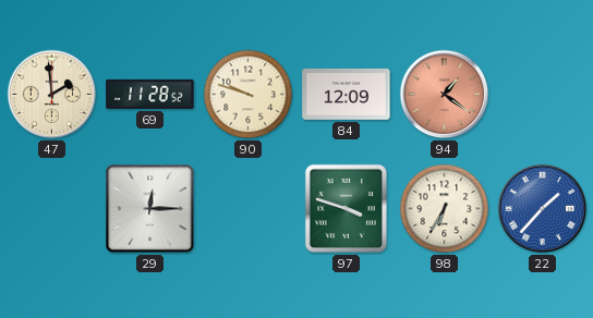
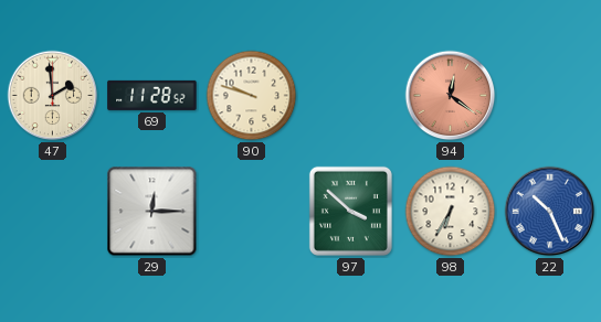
84: 12:09 -> none (347, 94)
94: 1:21 -> 12:21 (451, 96)
97: 3:48 -> 3:52 (350, 211)
22: 1:37 -> 10:26 (550, 212)
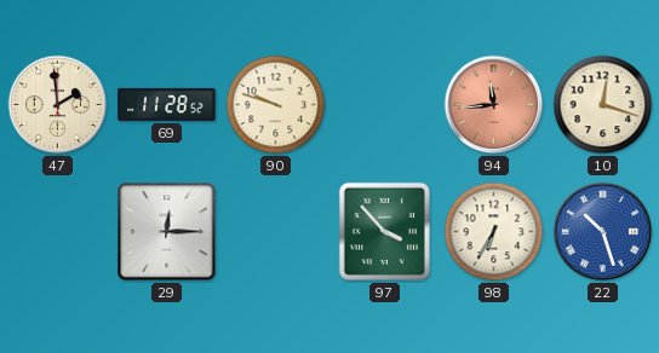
94: 12:21 -> 11:44 (494, 105)
10: none -> 12:18 (603, 105)
97: 3:52 -> 3:53 (384, 231)
22: 10:26 -> 10:27 (603, 232)
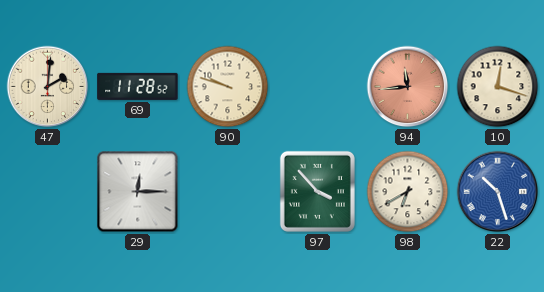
47: 1:59 -> 2:01 (48, 87)
98: 6:35 -> 6:40 (408, 192)
